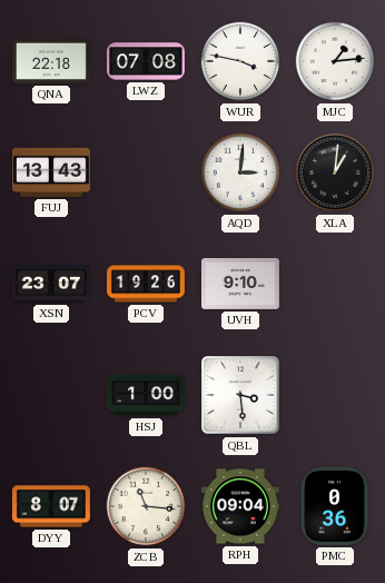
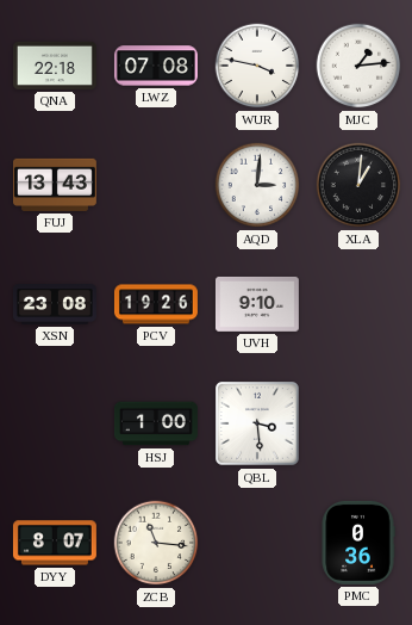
XSN: 23:07 -> 23:08 (55, 304)
RPH: 09:04 -> none (240, 506)
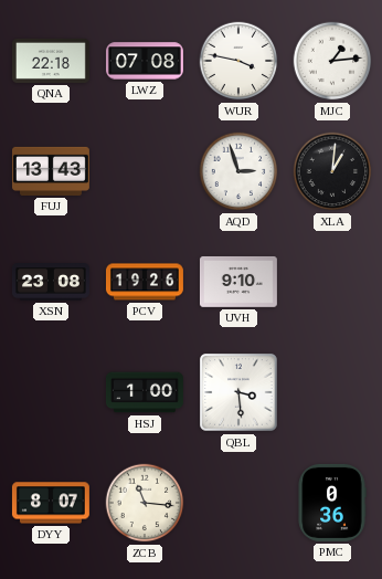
AQD: 3:01 -> 2:57 (238, 171)
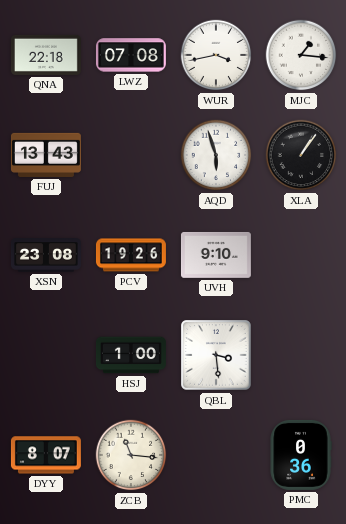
WUR: 3:47 -> 3:43 (216, 55)
MJC: 1:14 -> 1:16 (301, 55)
AQD: 2:57 -> 5:57 (216, 155)
XLA: 1:01 -> 1:06 (301, 155)
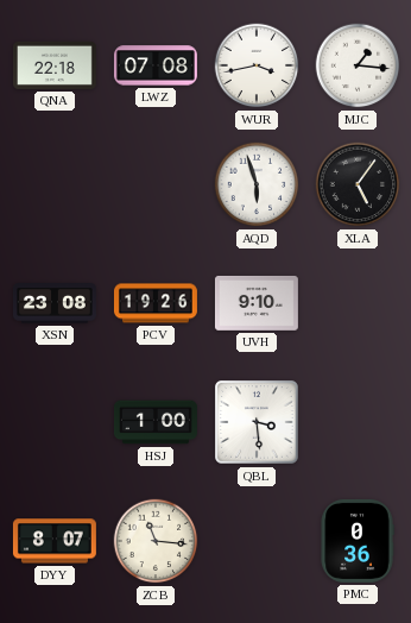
FUJ: 13:43 -> none (46, 155)
XLA: 1:06 -> 5:06 (358, 184)
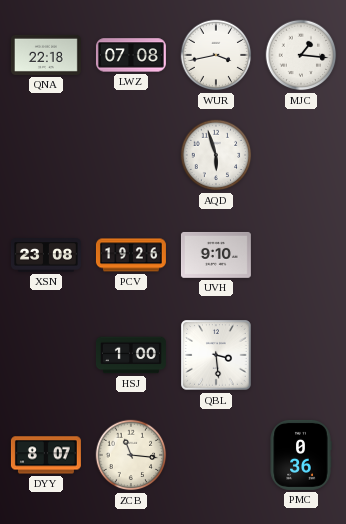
XLA: 5:06 -> none (358, 184)
